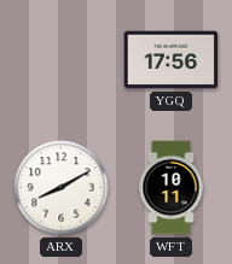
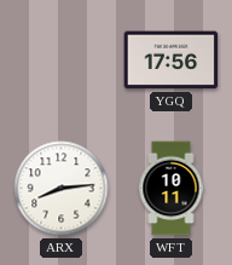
ARX: 8:10 -> 8:14 (62, 189)
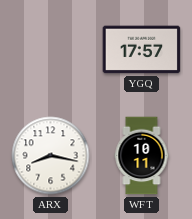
YGQ: 17:56 -> 17:57 (142, 50)
ARX: 8:14 -> 8:17 (51, 156)
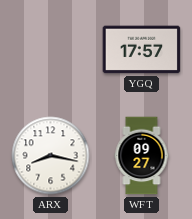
WFT: 10:11 -> 09:27 (142, 156)
